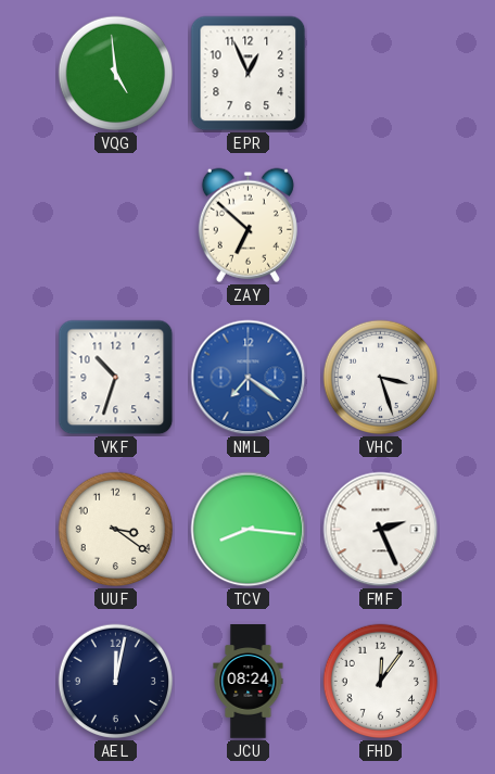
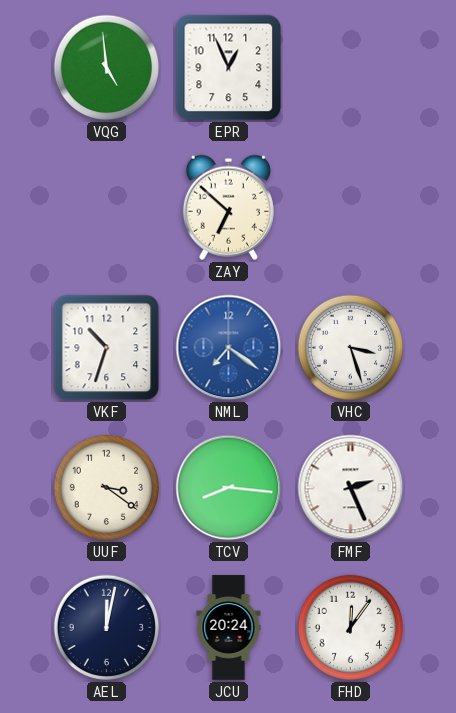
JCU: 08:24 -> 20:24 (229, 628)
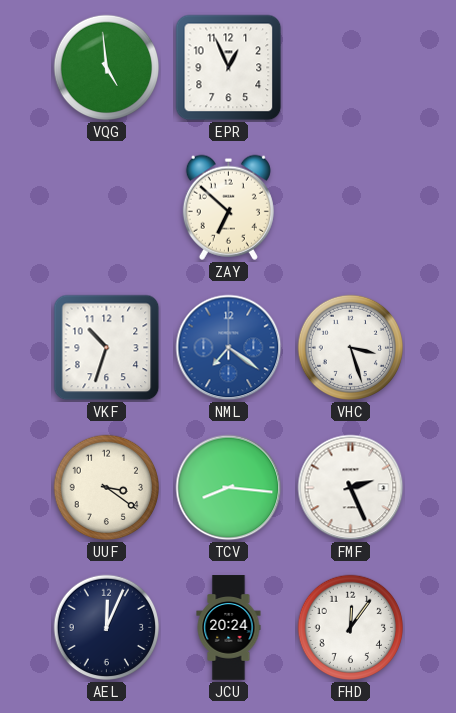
AEL: 12:02 -> 12:04 (107, 628)
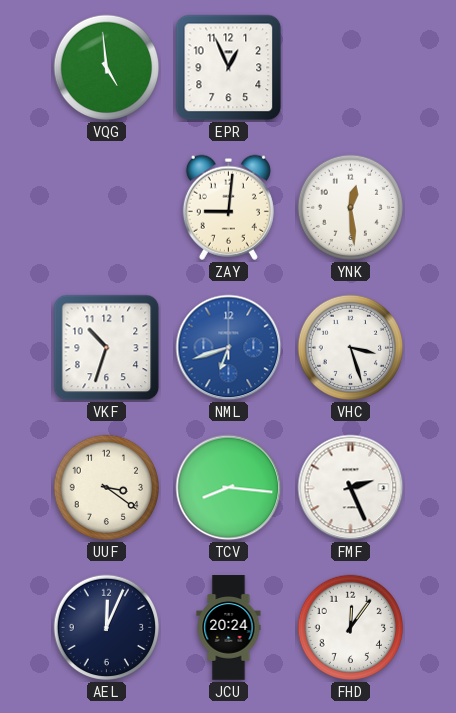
ZAY: 6:52 -> 9:01 (228, 207)
YNK: none -> 12:29 (351, 208)
NML: 7:21 -> 6:42 (229, 348)
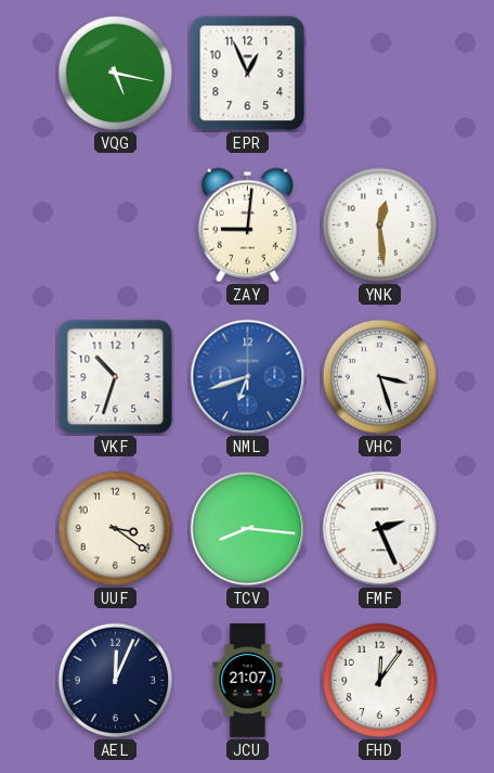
VQG: 4:59 -> 5:17 (116, 74)
JCU: 20:24 -> 21:07 (248, 681)
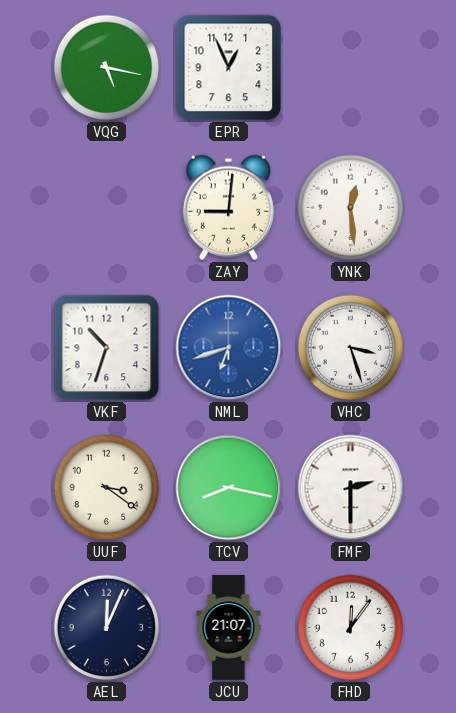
TCV: 8:16 -> 8:17 (229, 488)
FMF: 2:26 -> 2:30 (351, 488)
